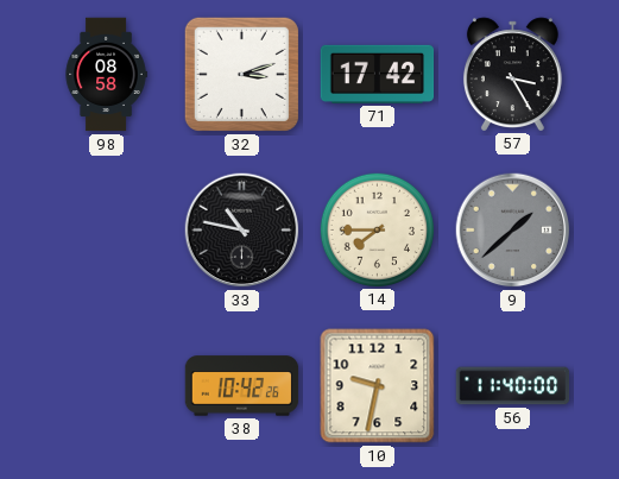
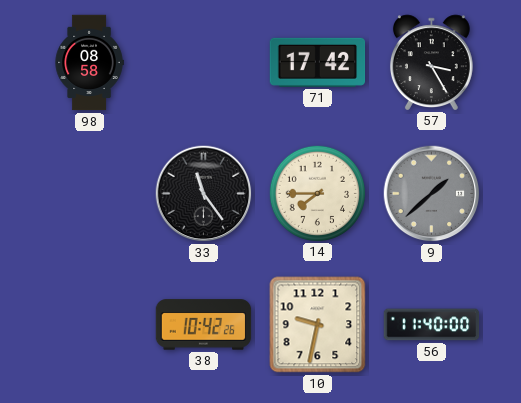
32: 3:12 -> none (241, 74)
33: 10:47 -> 11:24 (204, 194)
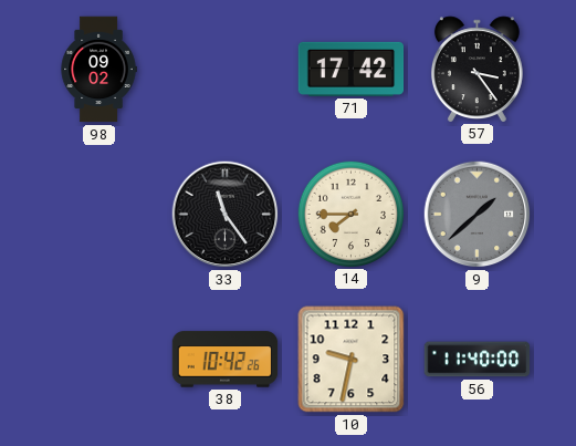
98: 08:58 -> 09:02 (98, 70)
57: 3:25 -> 3:24 (476, 69)
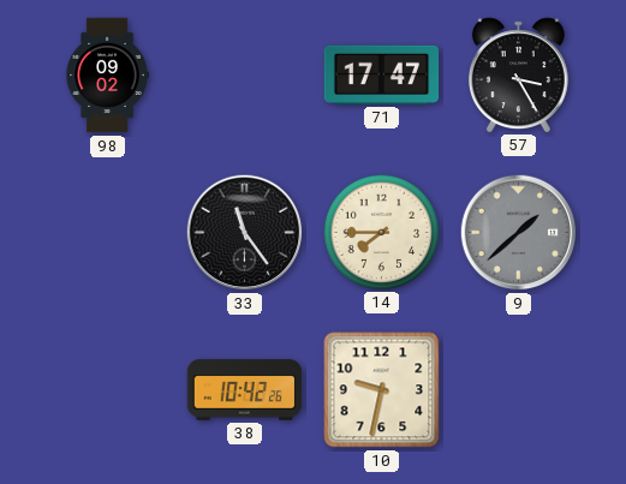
71: 17:42 -> 17:47 (382, 74)
57: 3:24 -> 3:25 (518, 74)
56: 11:40 -> none (478, 360)
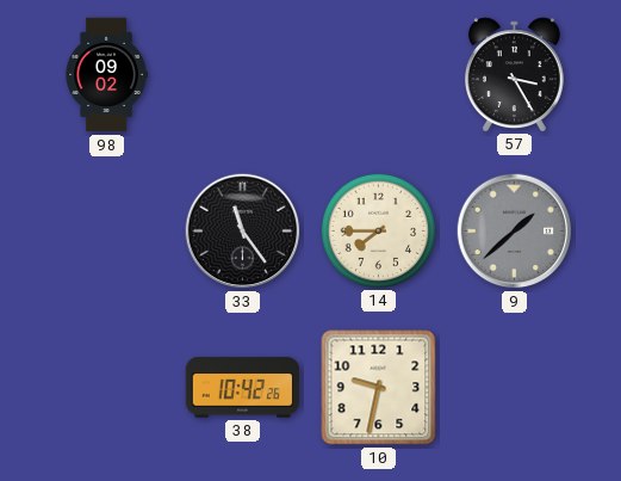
71: 17:47 -> none (382, 74)
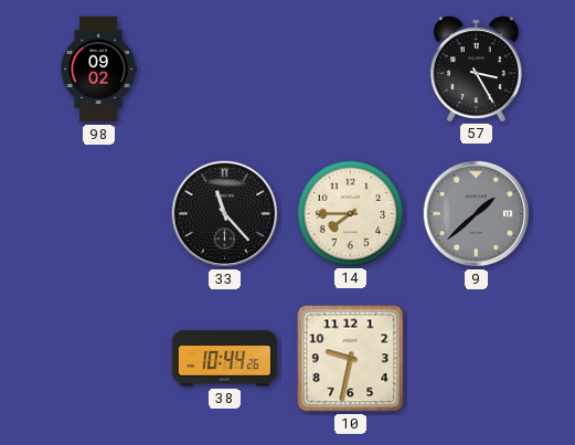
33: 11:24 -> 11:23 (225, 214)
38: 10:42 -> 10:44 (225, 359)
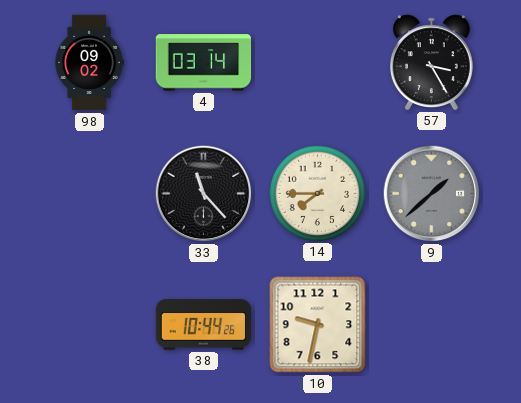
4: none -> 03:14 (204, 63)
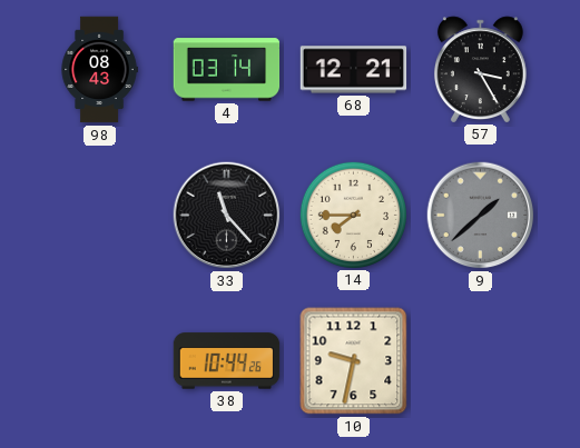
98: 09:02 -> 08:43 (99, 70)
68: none -> 12:21 (354, 70)
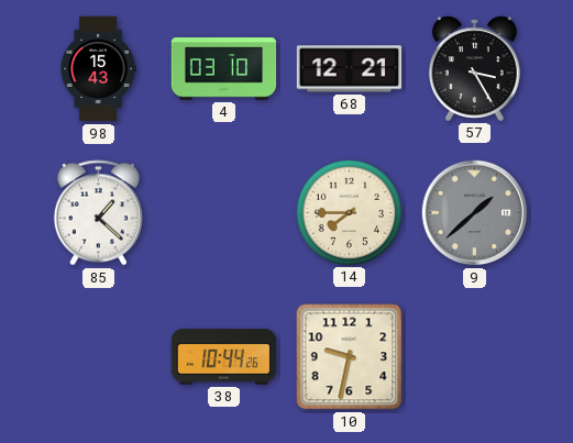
98: 08:43 -> 15:43 (98, 69)
4: 03:14 -> 03:10 (224, 69)
85: none -> 1:22 (98, 213)
33: 11:23 -> none (227, 216)
